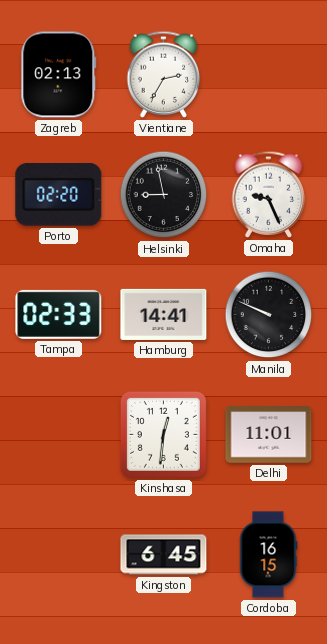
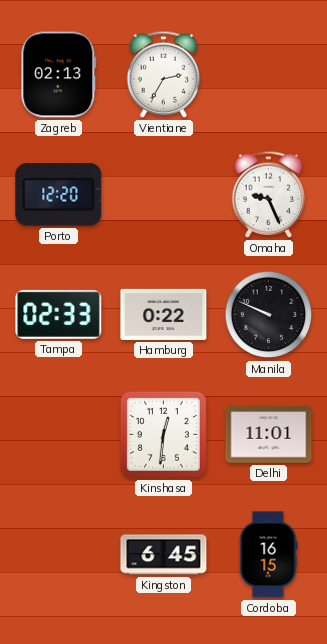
Porto: 02:20 -> 12:20 (59, 195)
Helsinki: 8:58 -> none (164, 195)
Hamburg: 14:41 -> 0:22 (164, 314)
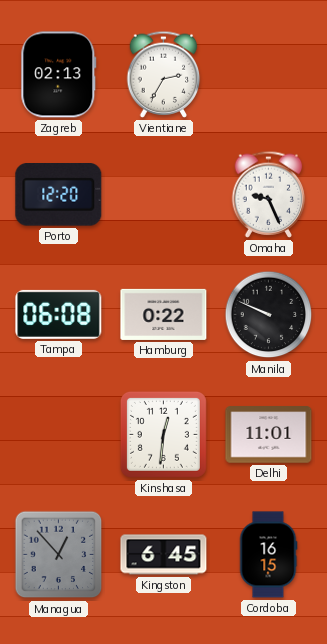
Tampa: 02:33 -> 06:08 (59, 314)
Managua: none -> 12:53 (59, 555)
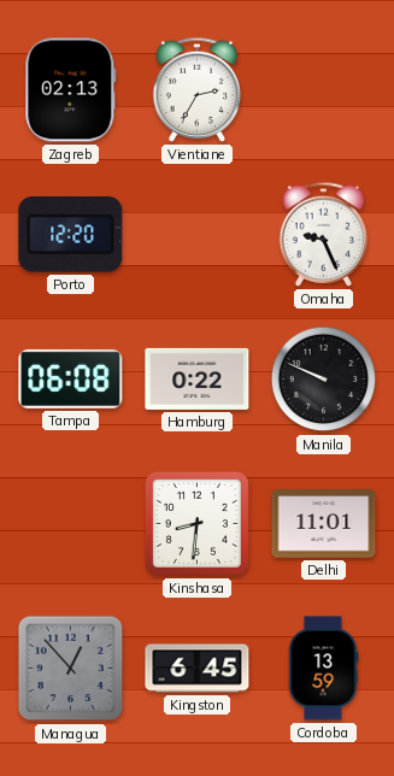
Kinshasa: 12:31 -> 8:31 (196, 523)
Cordoba: 16:15 -> 13:59 (323, 669)
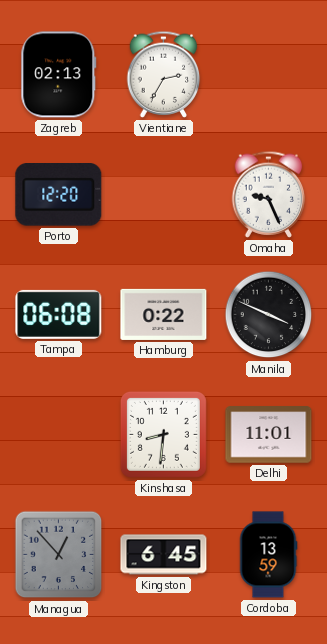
Manila: 9:49 -> 3:49 (269, 315)
